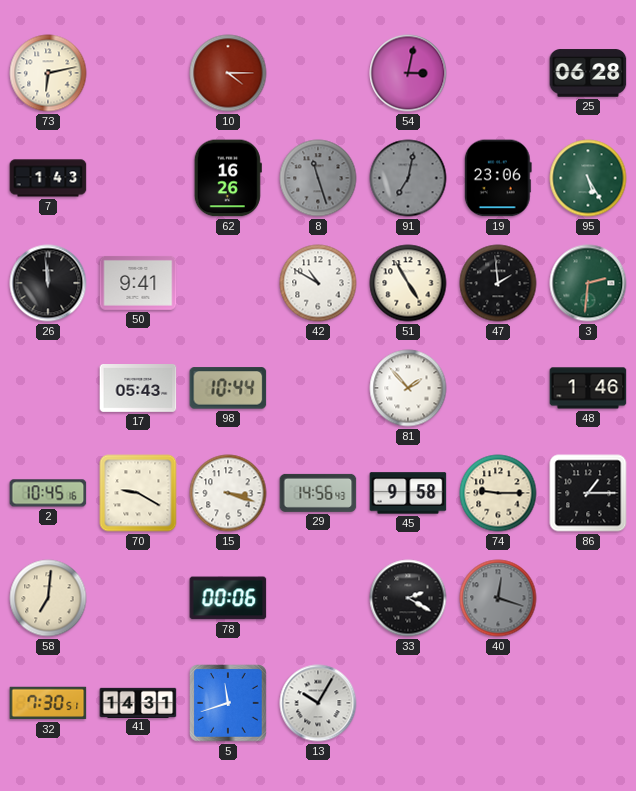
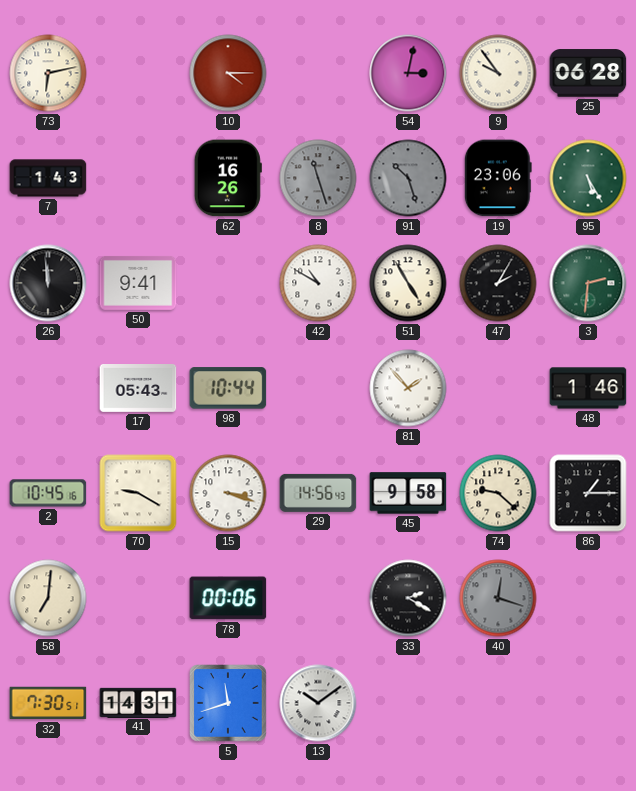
9: none -> 9:54 (498, 73)
91: 7:02 -> 10:27 (408, 178)
47: 1:59 -> 2:05 (498, 283)
74: 9:15 -> 9:22 (498, 493)
13: 10:05 -> 10:09 (318, 703)
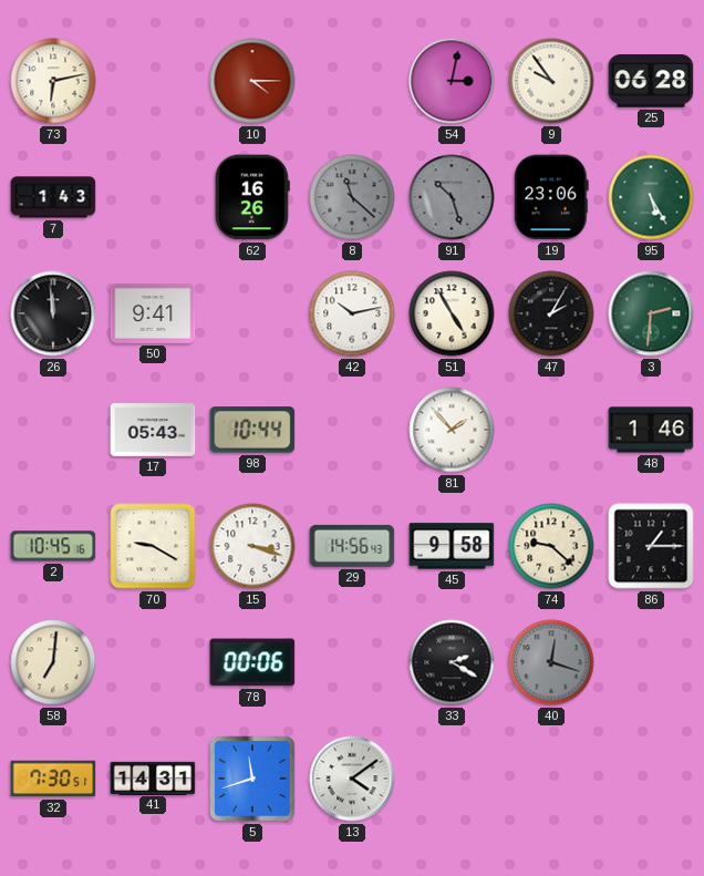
8: 11:27 -> 11:22 (352, 197)
42: 10:50 -> 10:13 (352, 313)
13: 10:09 -> 4:09 (352, 779)
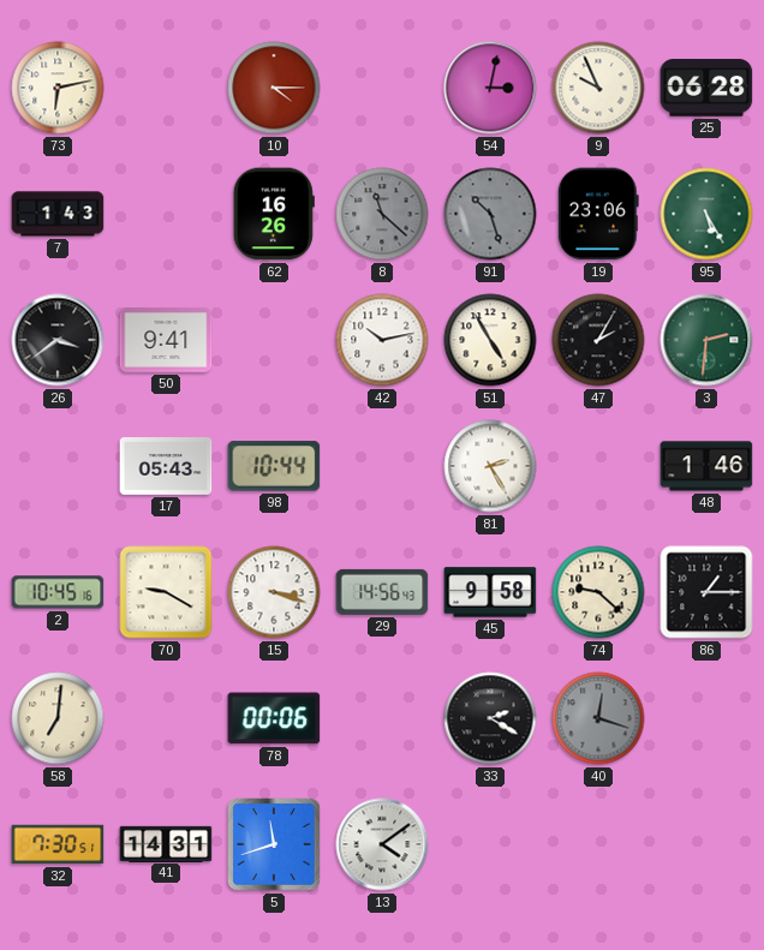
9: 9:54 -> 9:56 (598, 88)
26: 11:59 -> 3:39 (58, 340)
81: 1:53 -> 2:25 (490, 466)
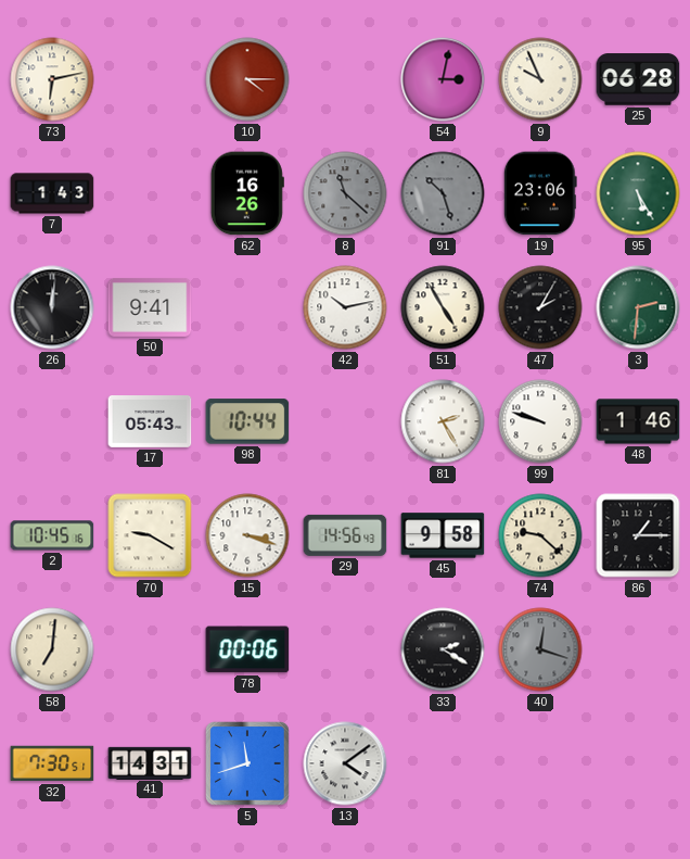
26: 3:39 -> 12:01 (52, 307)
99: none -> 9:48 (540, 421)
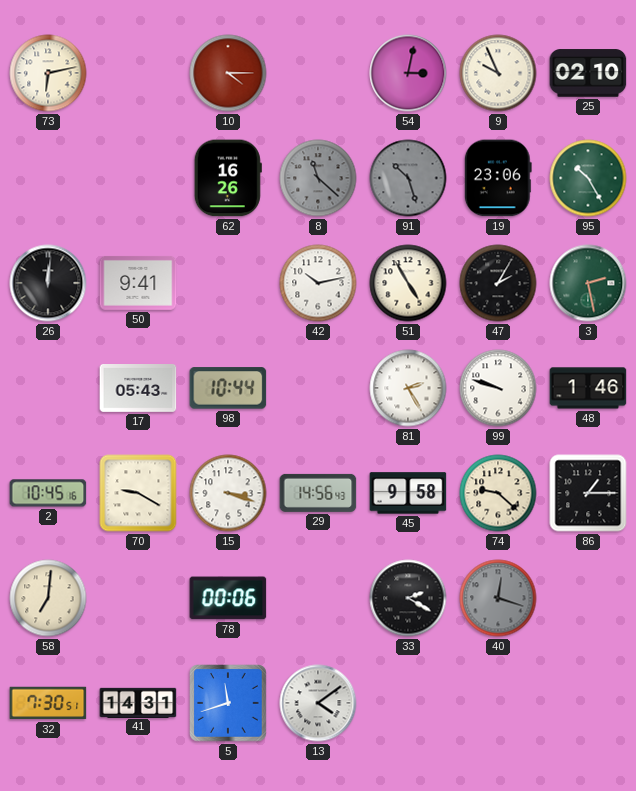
25: 06:28 -> 02:10 (588, 73)
7: 1:43 -> none (52, 193)
95: 5:25 -> 10:25 (588, 178)
3: 2:31 -> 2:28 (588, 283)
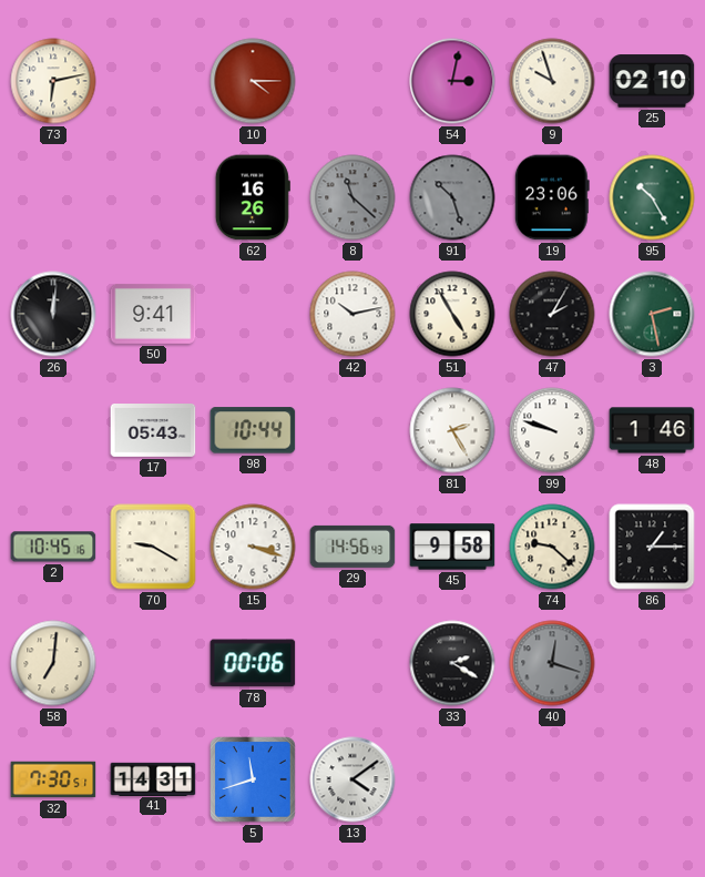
9: 9:56 -> 9:57 (552, 81)
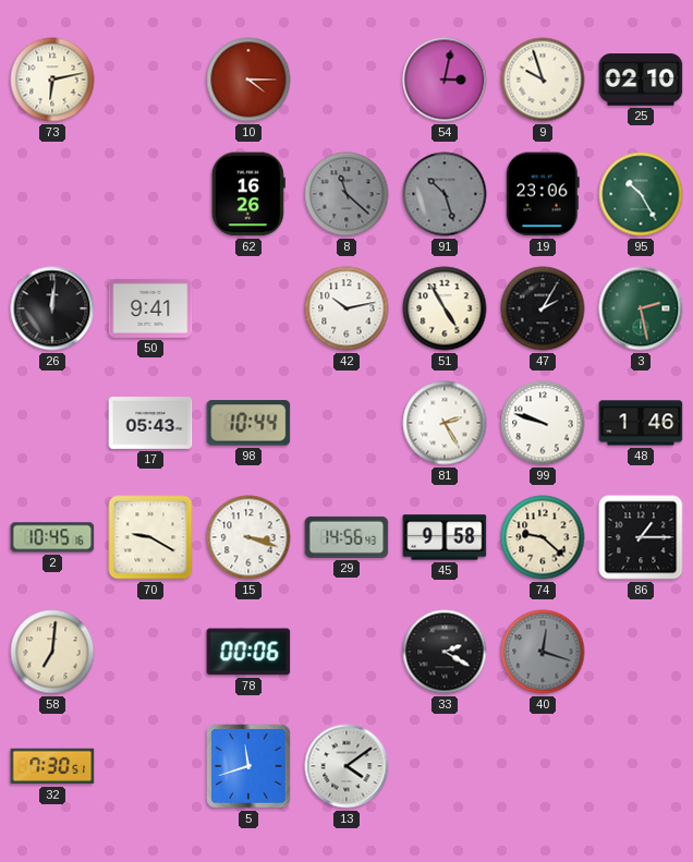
41: 14:31 -> none (153, 778)
